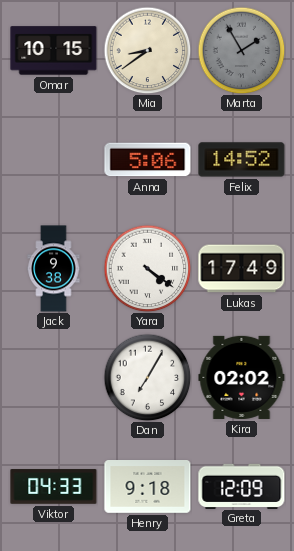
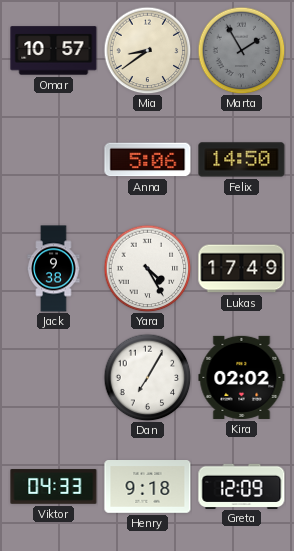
Omar: 10:15 -> 10:57 (54, 51)
Felix: 14:52 -> 14:50 (242, 160)
Yara: 4:21 -> 4:25 (147, 268)
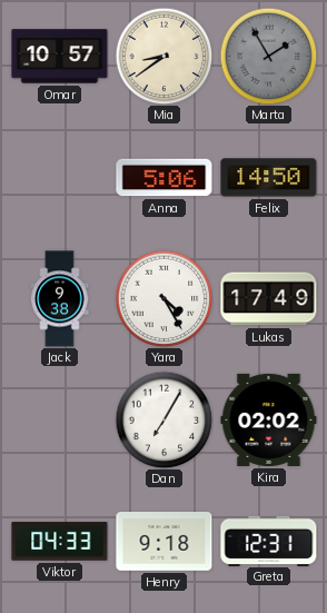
Greta: 12:09 -> 12:31 (269, 541)
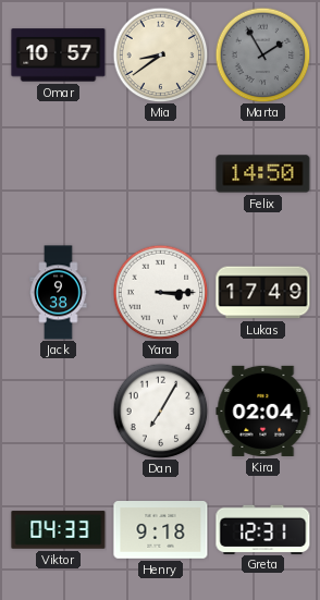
Anna: 5:06 -> none (165, 178)
Yara: 4:25 -> 3:15 (160, 292)
Kira: 02:02 -> 02:04 (263, 411)
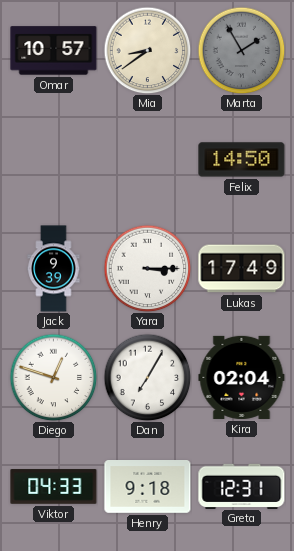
Jack: 9:38 -> 9:39 (54, 269)
Diego: none -> 12:48 (53, 377)
